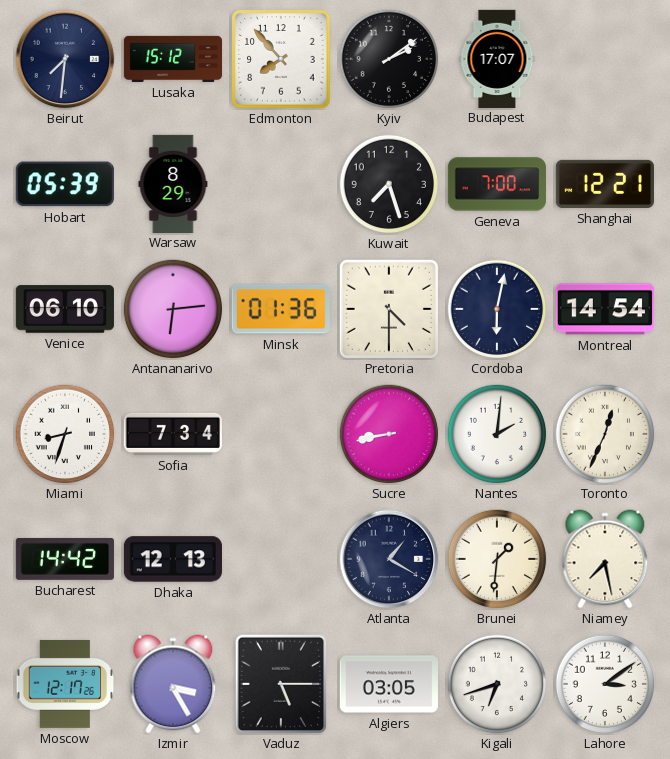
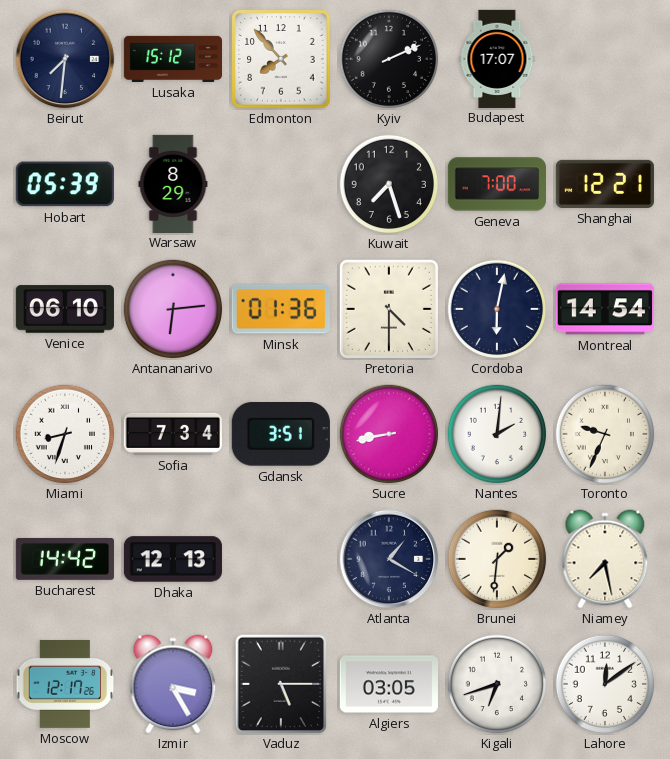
Kyiv: 2:09 -> 2:11 (389, 59)
Gdansk: none -> 3:51 (281, 435)
Toronto: 12:34 -> 9:34 (605, 434)
Lahore: 3:09 -> 12:09 (605, 684)
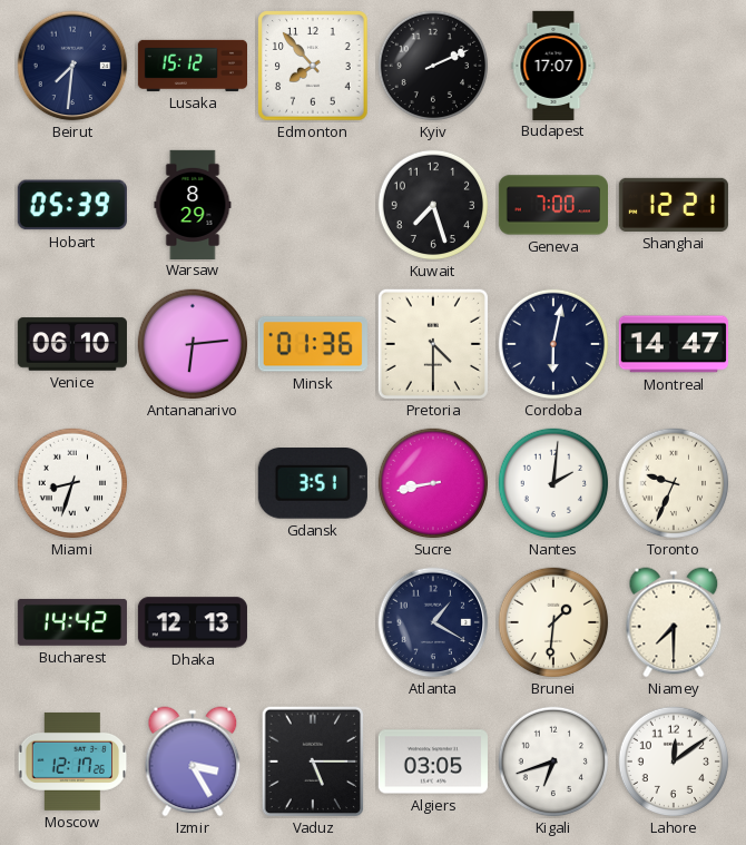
Montreal: 14:54 -> 14:47 (674, 344)
Sofia: 7:34 -> none (173, 434)
Niamey: 7:28 -> 7:30 (674, 622)
